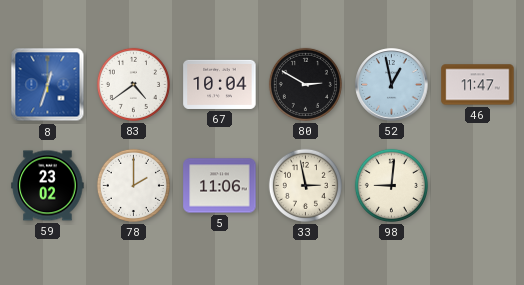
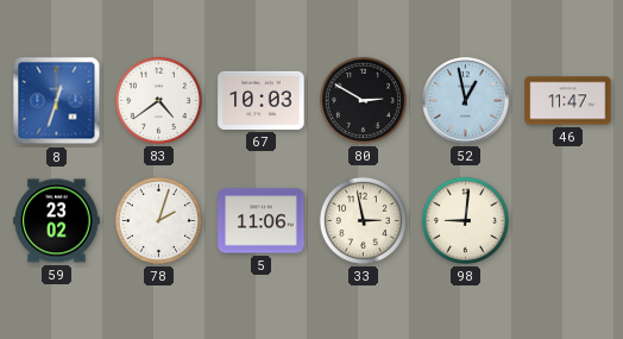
67: 10:04 -> 10:03 (262, 100)
78: 2:00 -> 2:03 (158, 220)
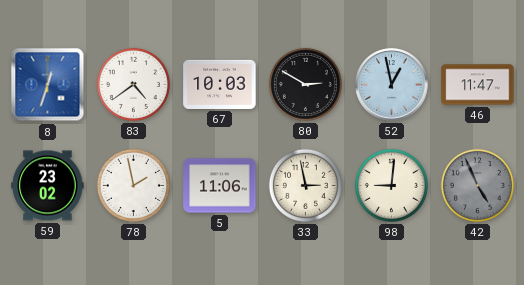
78: 2:03 -> 1:58 (133, 185)
42: none -> 4:56 (477, 185)
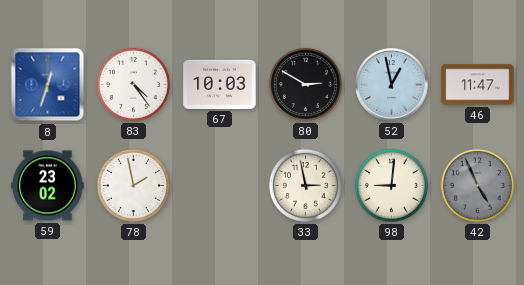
83: 4:39 -> 4:24 (133, 84)
5: 11:06 -> none (220, 186)
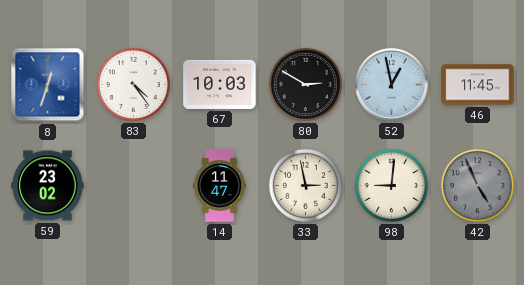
46: 11:47 -> 11:45 (478, 85)
78: 1:58 -> none (133, 185)
14: none -> 11:47 (220, 186)
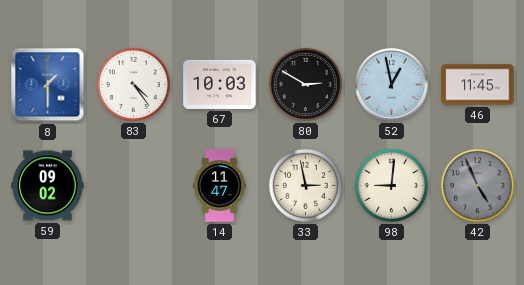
8: 12:33 -> 1:30 (48, 85)
59: 23:02 -> 09:02 (48, 186)
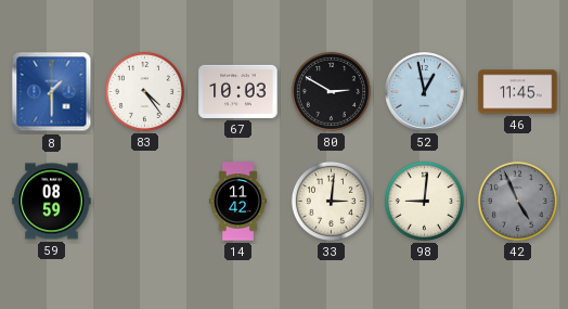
59: 09:02 -> 08:59 (52, 202)
14: 11:47 -> 11:42 (238, 202)
33: 2:58 -> 3:01 (331, 201)
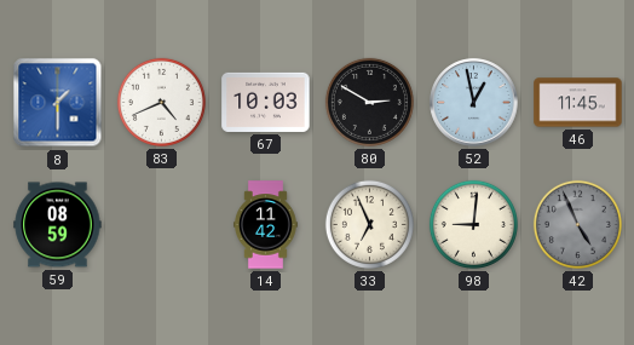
83: 4:24 -> 4:41 (161, 102)
33: 3:01 -> 6:56 (369, 224)
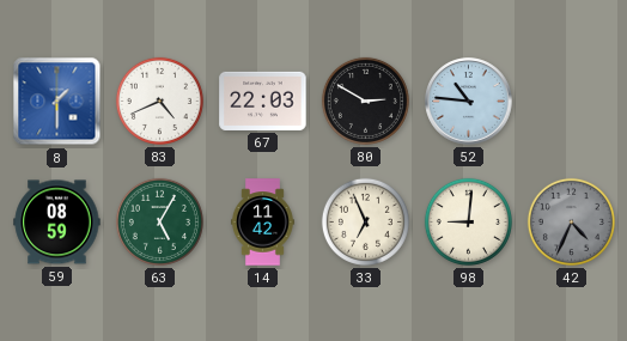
67: 10:03 -> 22:03 (263, 101)
52: 12:58 -> 10:46 (469, 102)
46: 11:45 -> none (578, 103)
63: none -> 5:05 (159, 221)
42: 4:56 -> 4:34 (571, 221)
